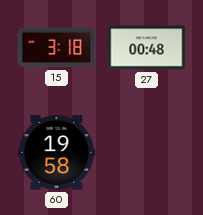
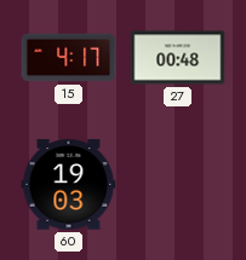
15: 3:18 -> 4:17 (69, 58)
60: 19:58 -> 19:03 (69, 185)
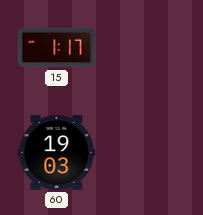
15: 4:17 -> 1:17 (57, 48)
27: 00:48 -> none (178, 58)
